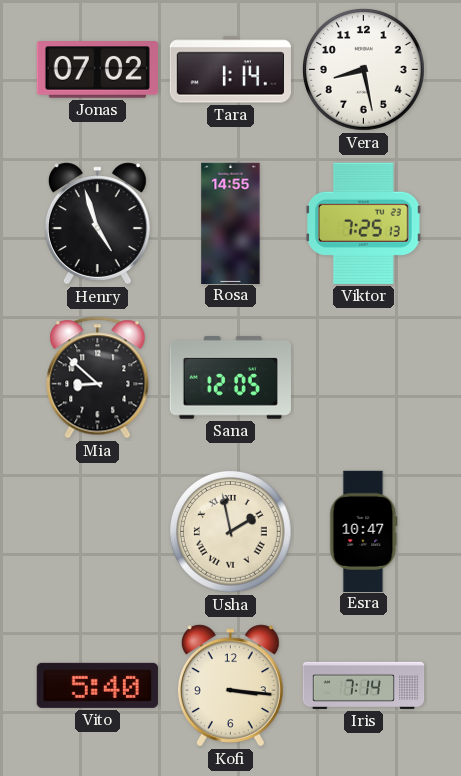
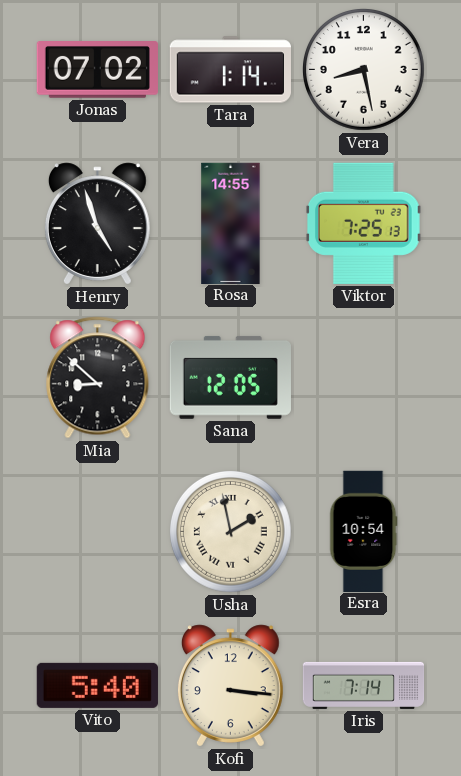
Esra: 10:47 -> 10:54 (364, 531)
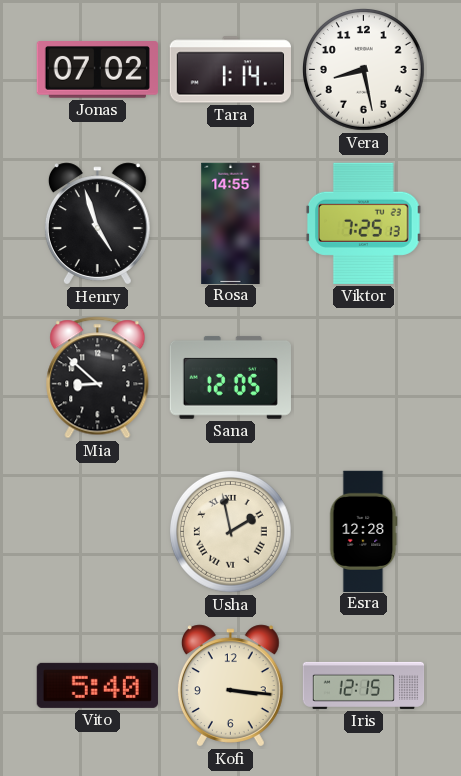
Esra: 10:54 -> 12:28 (364, 531)
Iris: 7:14 -> 12:15 (364, 685)
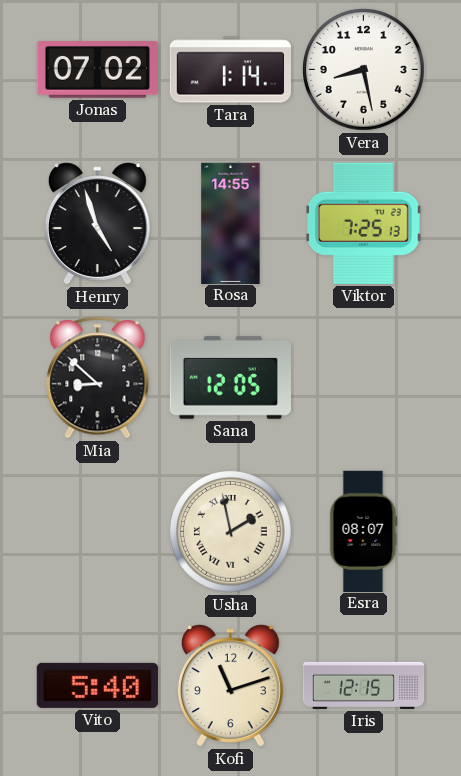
Esra: 12:28 -> 08:07 (364, 531)
Kofi: 3:16 -> 11:12 (230, 686)
